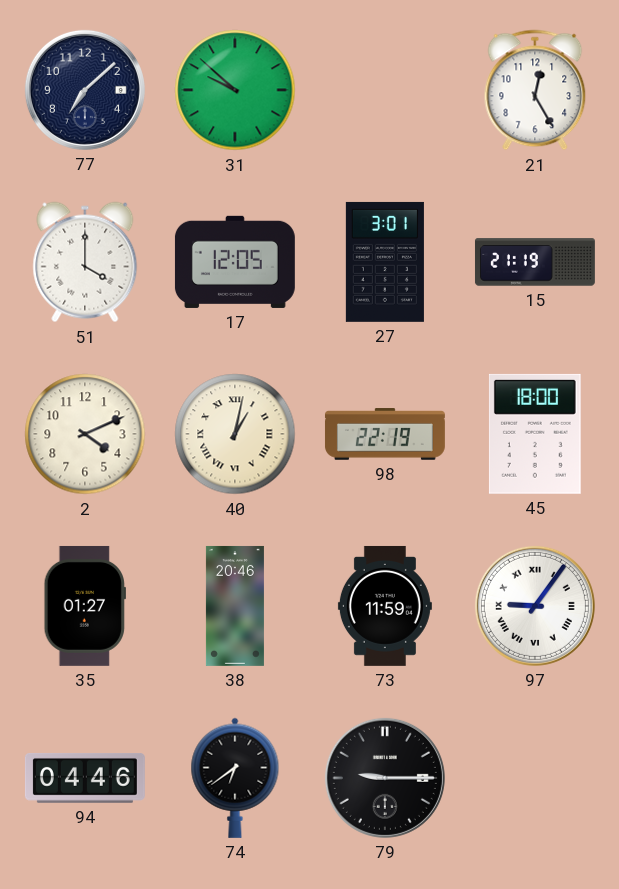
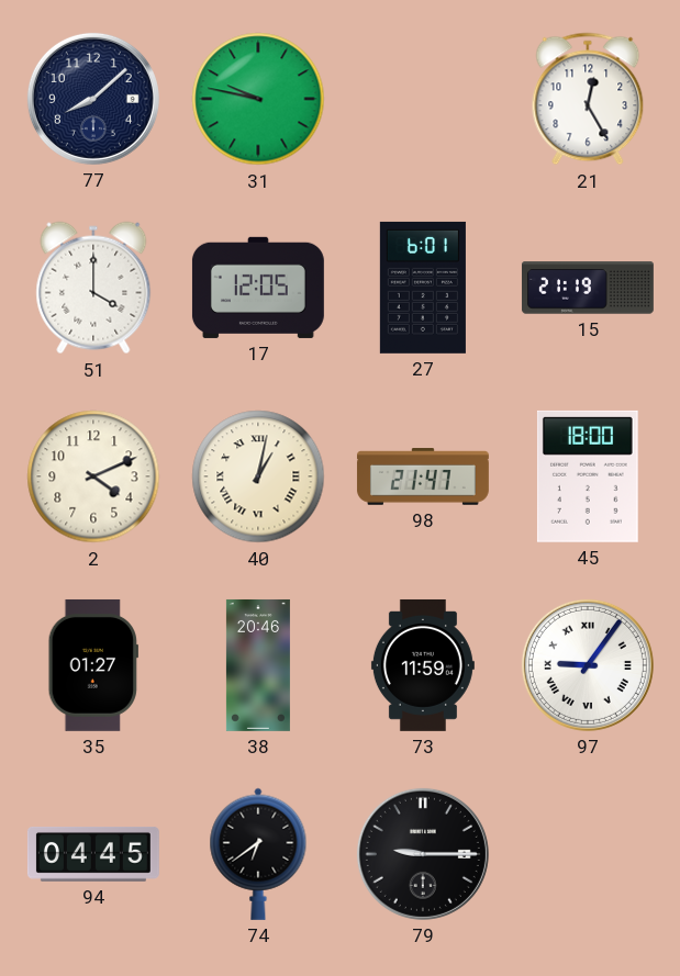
77: 7:08 -> 8:08 (93, 99)
31: 9:52 -> 9:47 (258, 99)
27: 3:01 -> 6:01 (423, 288)
98: 22:19 -> 21:47 (423, 476)
94: 04:46 -> 04:45 (93, 855)
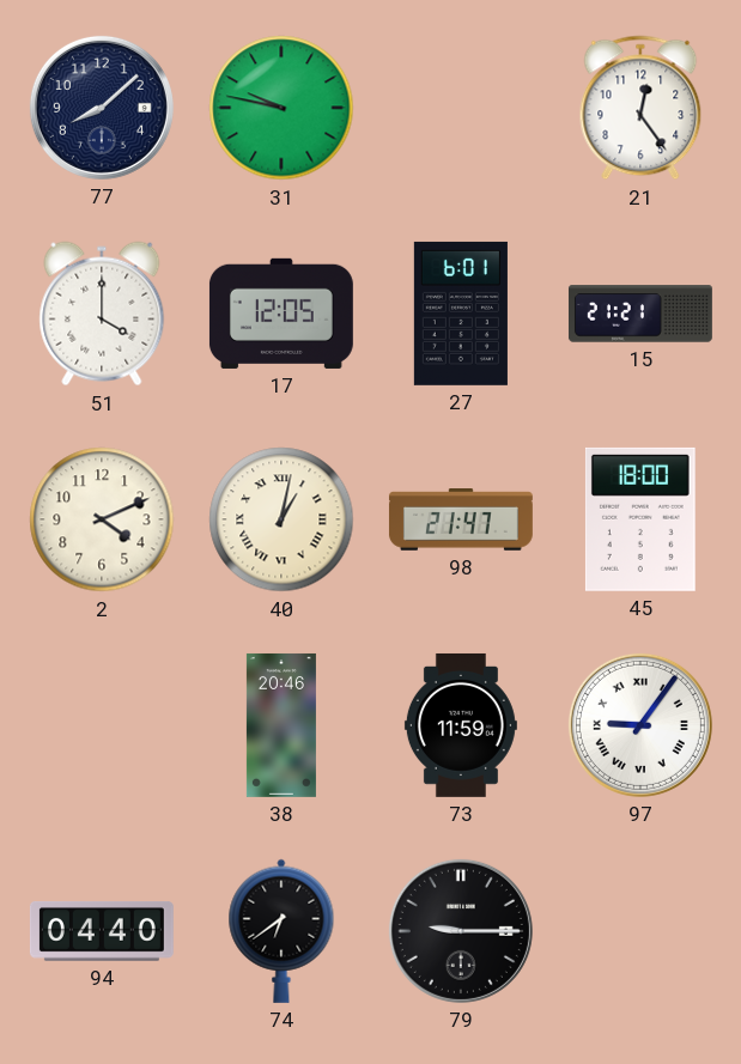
21: 12:25 -> 12:24 (640, 108)
15: 21:19 -> 21:21 (640, 314)
35: 01:27 -> none (93, 665)
94: 04:45 -> 04:40 (102, 932)
